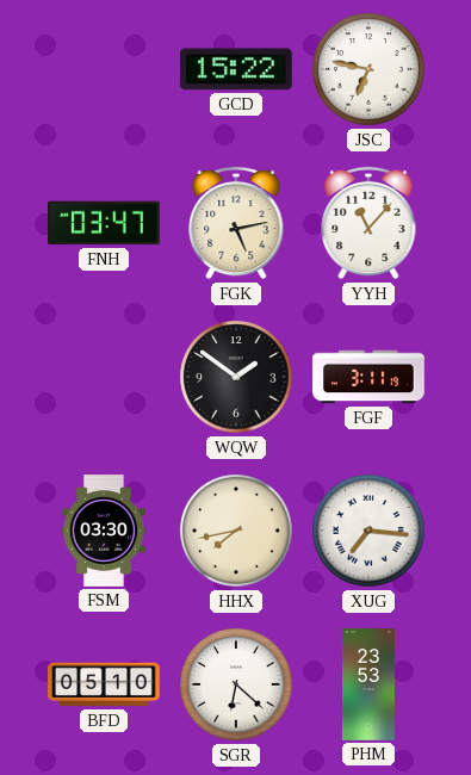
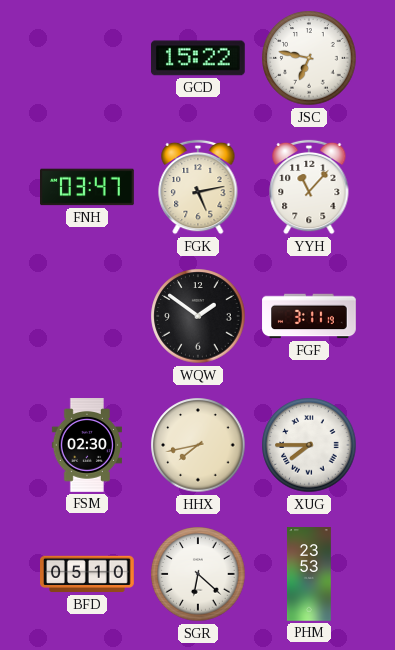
FSM: 03:30 -> 02:30 (86, 445)
XUG: 7:16 -> 7:45 (309, 445)
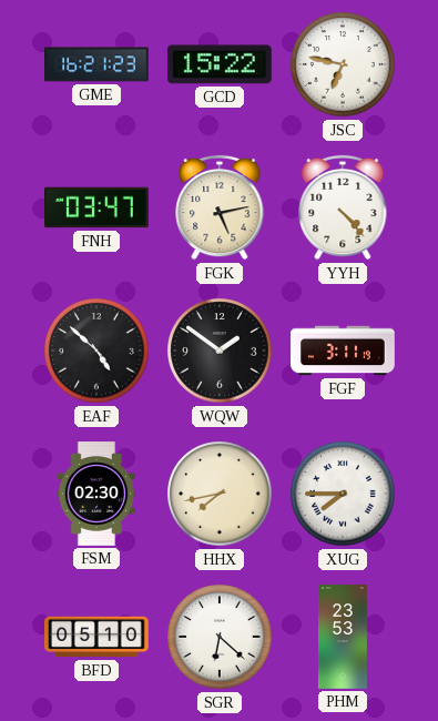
GME: none -> 16:21 (98, 64)
YYH: 11:07 -> 4:23 (343, 207)
EAF: none -> 4:52 (96, 351)
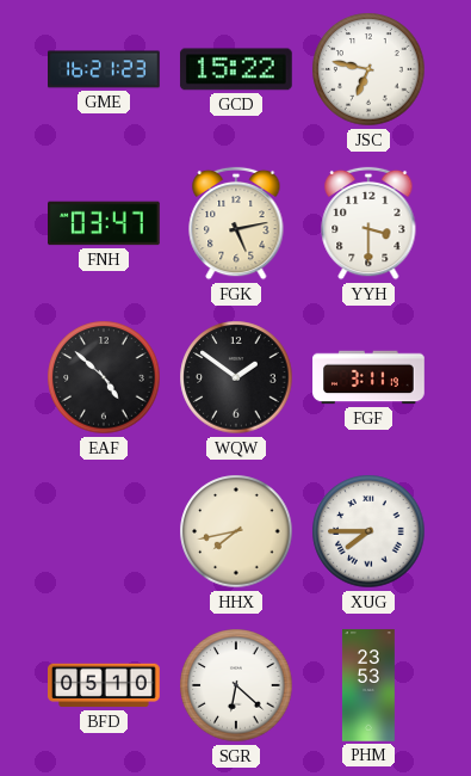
YYH: 4:23 -> 3:30 (368, 223)
FSM: 02:30 -> none (95, 494)
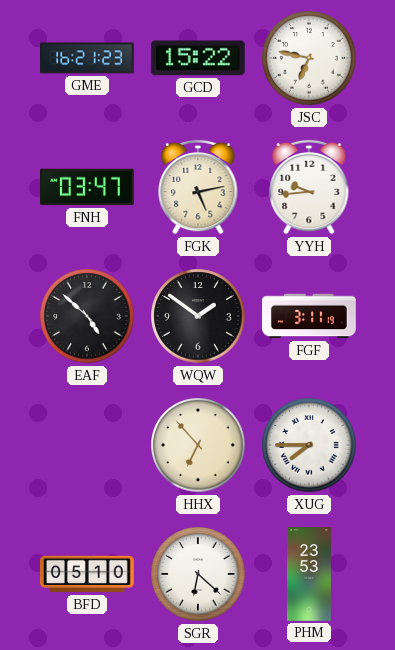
YYH: 3:30 -> 9:44 (309, 187)
HHX: 7:43 -> 6:53 (198, 445)
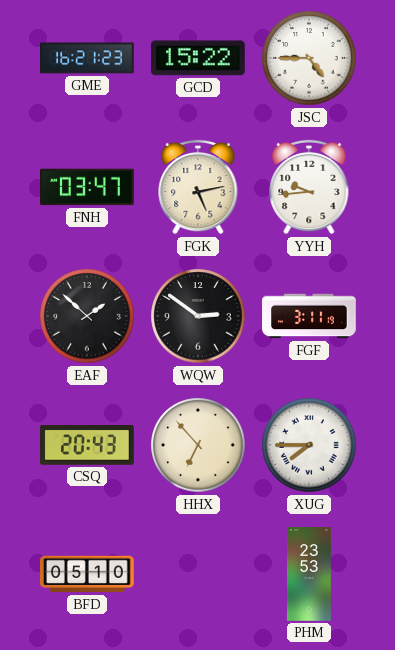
JSC: 6:47 -> 4:45 (309, 58)
EAF: 4:52 -> 1:52 (87, 316)
WQW: 1:51 -> 2:51 (198, 316)
CSQ: none -> 20:43 (88, 445)
SGR: 6:22 -> none (198, 574)
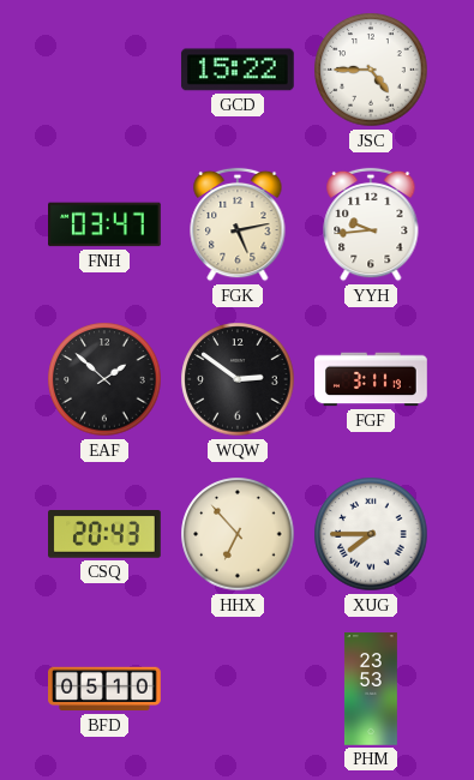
GME: 16:21 -> none (88, 58)
